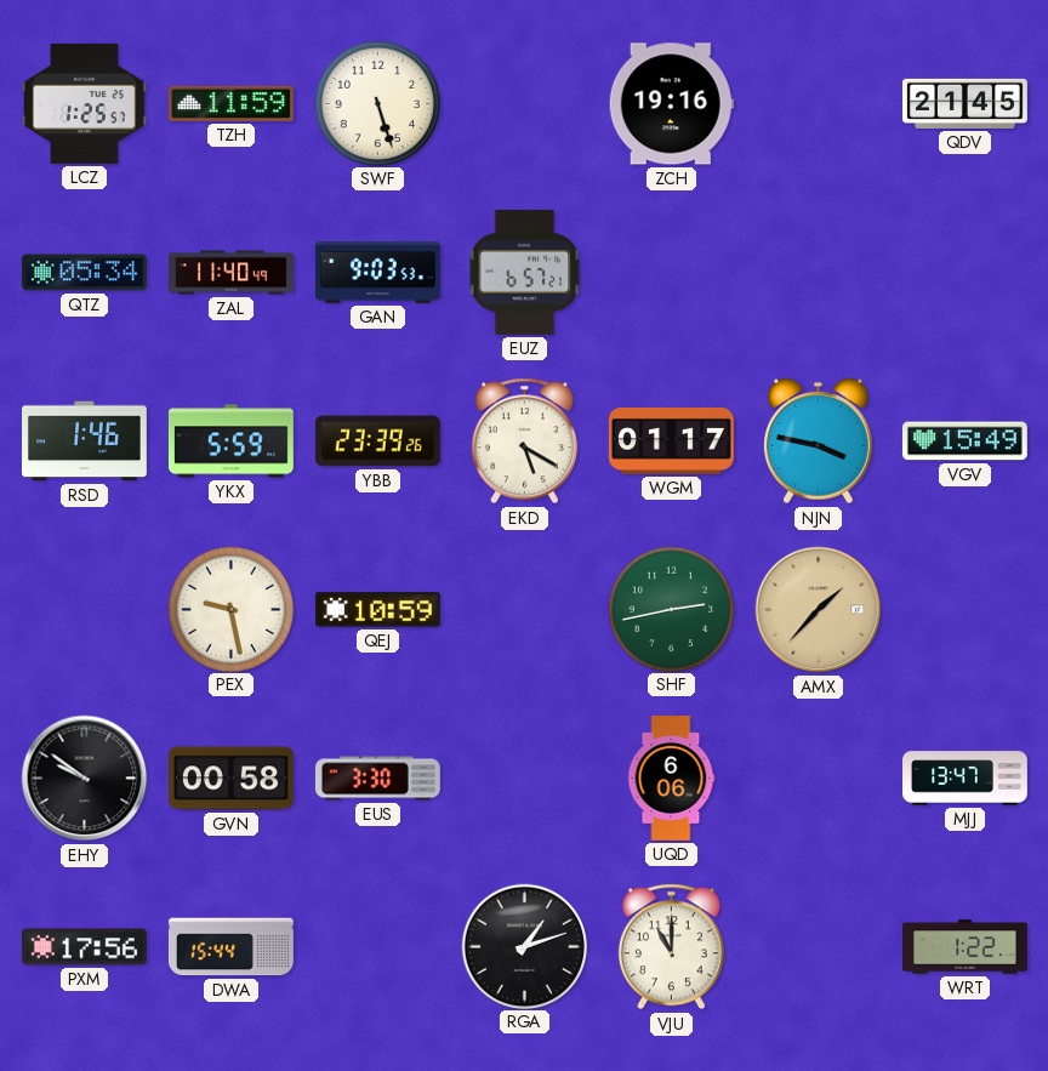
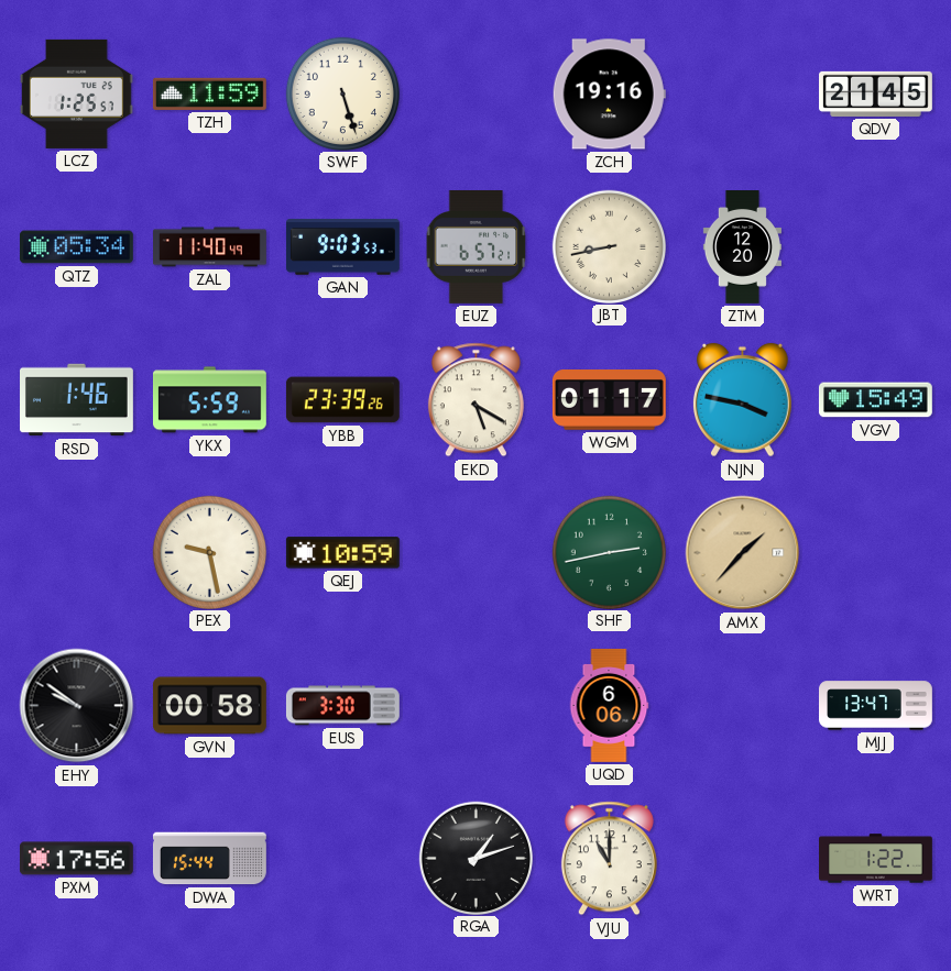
JBT: none -> 8:43 (609, 246)
ZTM: none -> 12:20 (742, 247)
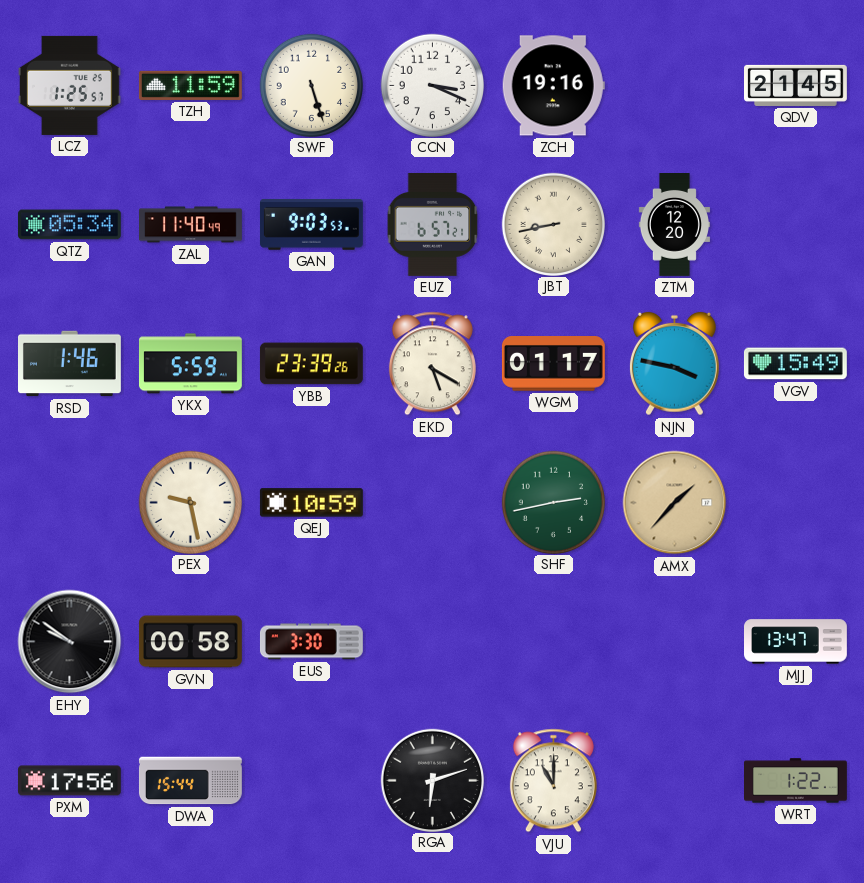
CCN: none -> 3:19 (432, 85)
UQD: 6:06 -> none (609, 706)
RGA: 1:12 -> 6:12 (432, 780)
